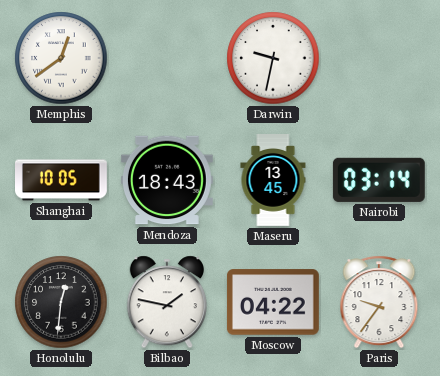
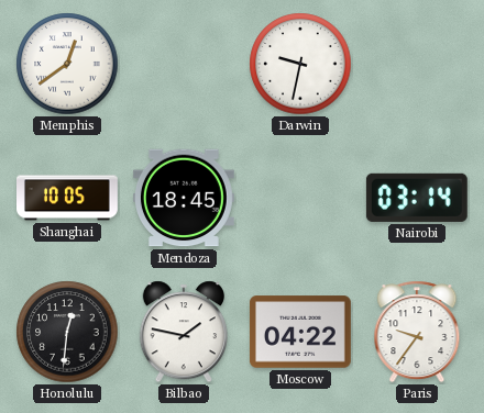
Mendoza: 18:43 -> 18:45 (184, 198)
Maseru: 13:45 -> none (273, 181)
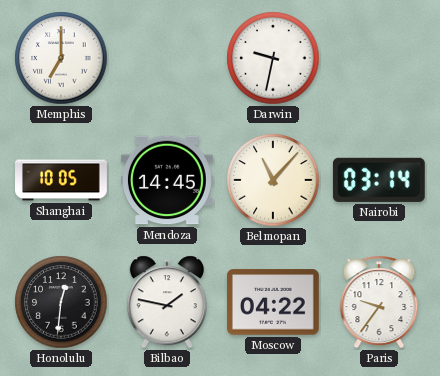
Memphis: 12:39 -> 7:00 (61, 58)
Mendoza: 18:45 -> 14:45 (167, 180)
Belmopan: none -> 11:07 (273, 180)
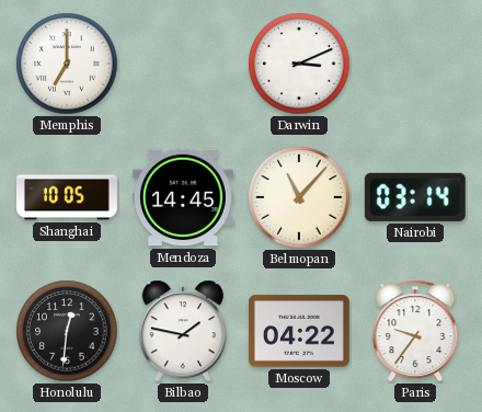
Darwin: 9:32 -> 3:11 (299, 64)
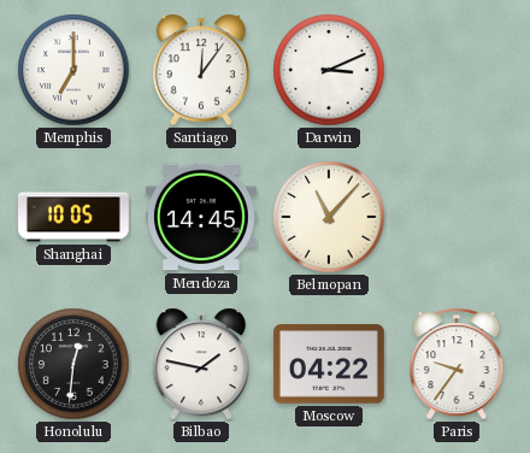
Santiago: none -> 12:06 (201, 70)
Nairobi: 03:14 -> none (415, 197)
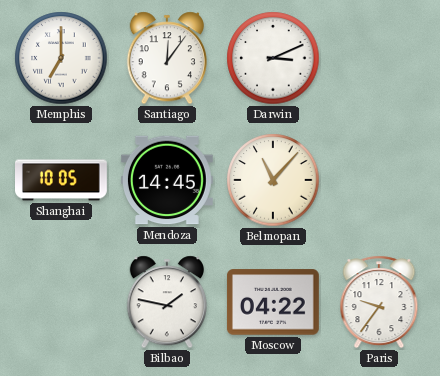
Honolulu: 12:31 -> none (73, 364)
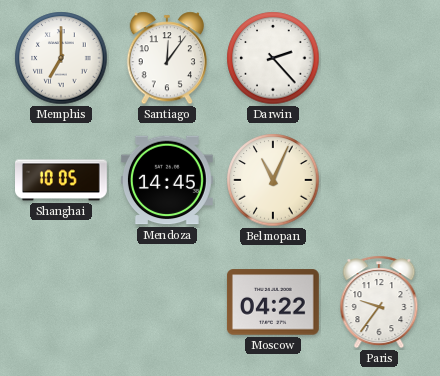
Darwin: 3:11 -> 2:23 (273, 58)
Belmopan: 11:07 -> 11:04 (273, 180)
Bilbao: 1:47 -> none (167, 302)
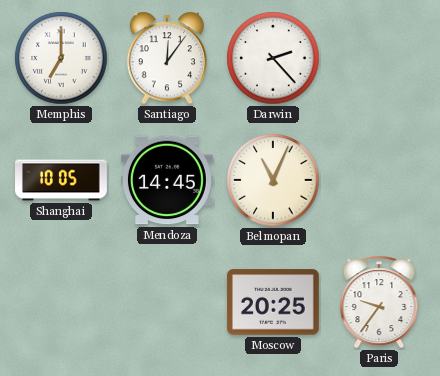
Moscow: 04:22 -> 20:25 (273, 302)
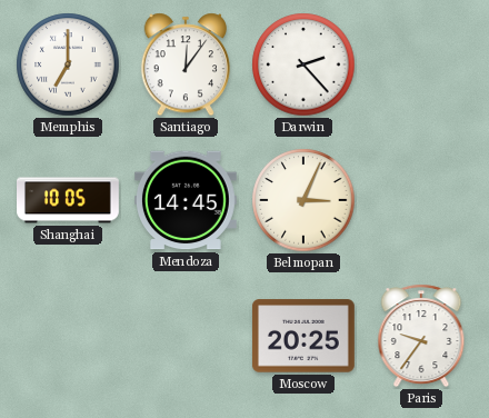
Belmopan: 11:04 -> 3:04 (303, 200)
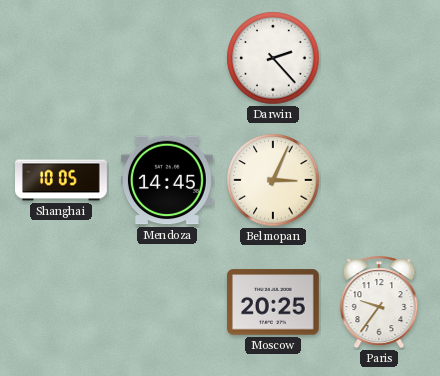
Memphis: 7:00 -> none (68, 64)
Santiago: 12:06 -> none (186, 64)
